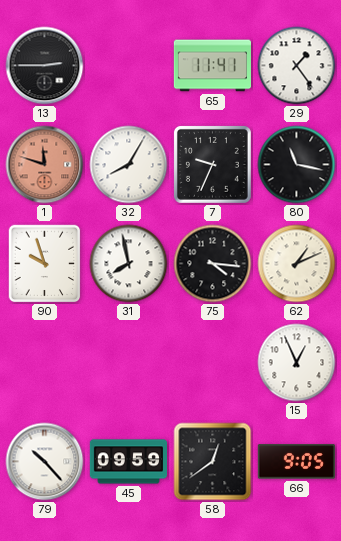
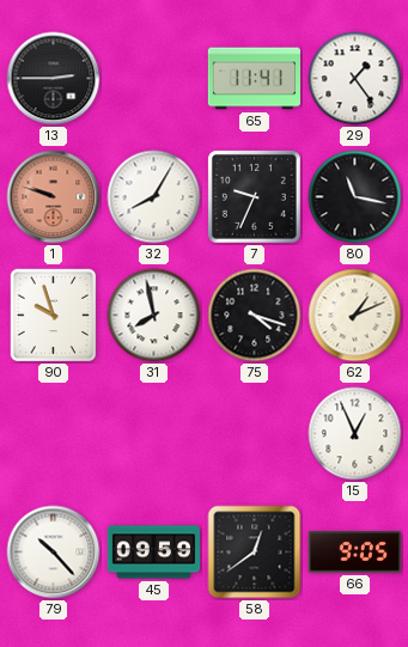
1: 11:48 -> 9:48 (54, 197)
75: 4:16 -> 4:18 (255, 316)
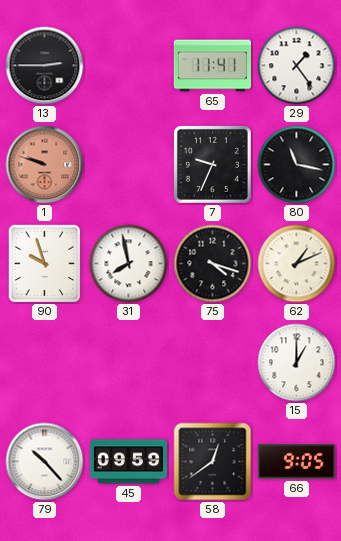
32: 8:05 -> none (154, 197)
15: 12:56 -> 1:00 (297, 363)
